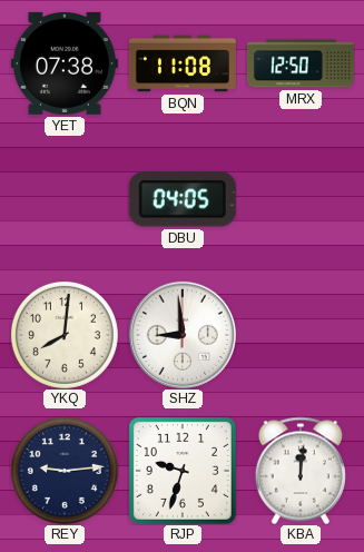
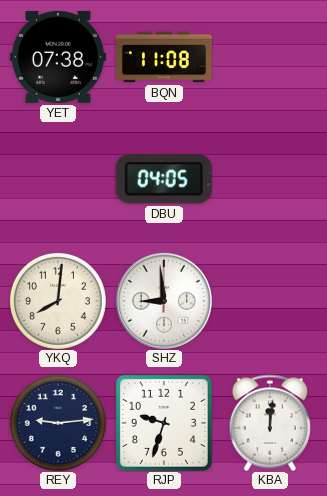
MRX: 12:50 -> none (301, 63)
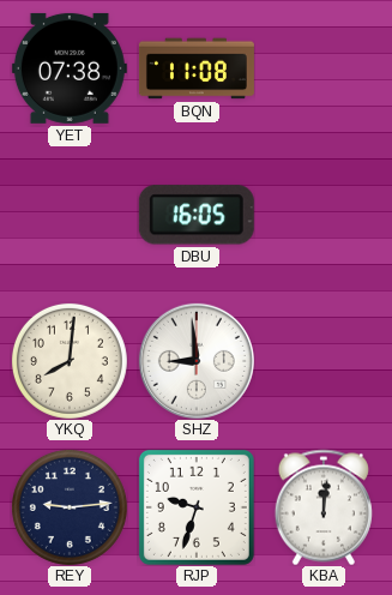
DBU: 04:05 -> 16:05 (197, 215)
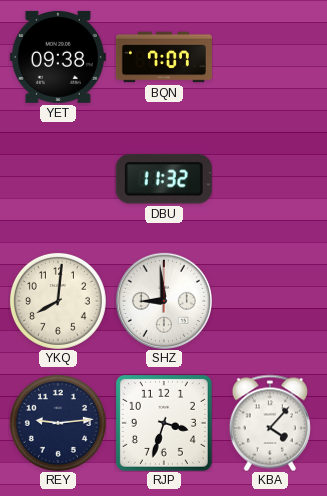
YET: 07:38 -> 09:38 (58, 57)
BQN: 11:08 -> 7:07 (164, 57)
DBU: 16:05 -> 11:32 (164, 179)
RJP: 9:33 -> 3:33 (164, 423)
KBA: 12:01 -> 4:07 (270, 423)
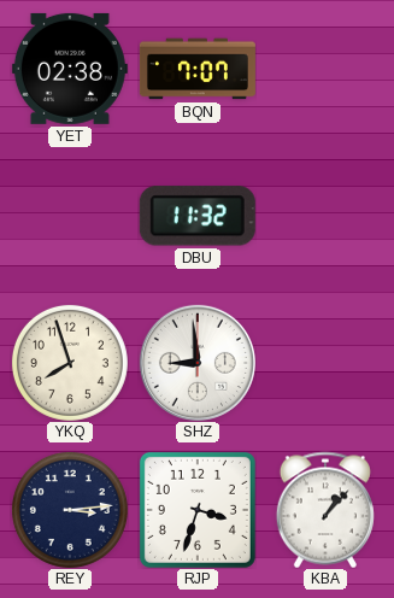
YET: 09:38 -> 02:38 (70, 69)
YKQ: 8:01 -> 7:57 (70, 363)
REY: 9:14 -> 3:14 (70, 510)
KBA: 4:07 -> 1:07 (325, 510)
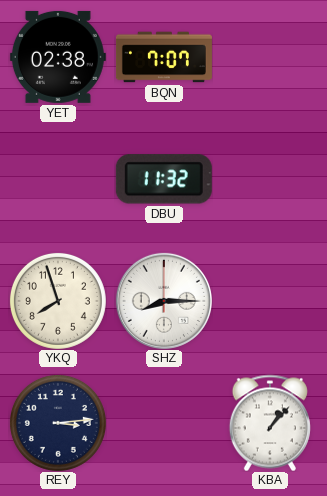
SHZ: 8:59 -> 8:15 (164, 301)
RJP: 3:33 -> none (198, 510)
